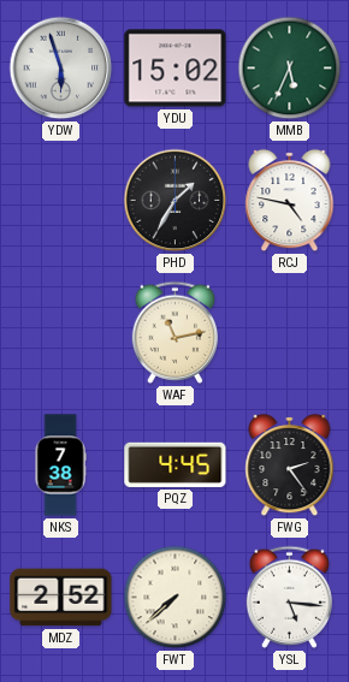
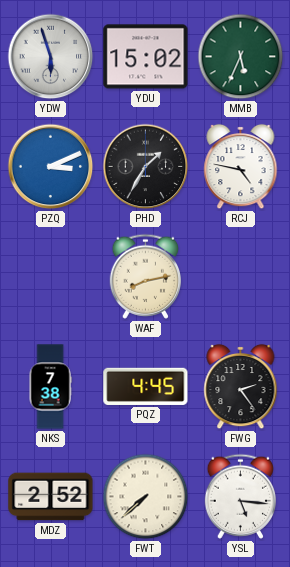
PZQ: none -> 3:11 (51, 167)
WAF: 11:13 -> 8:13 (145, 276)
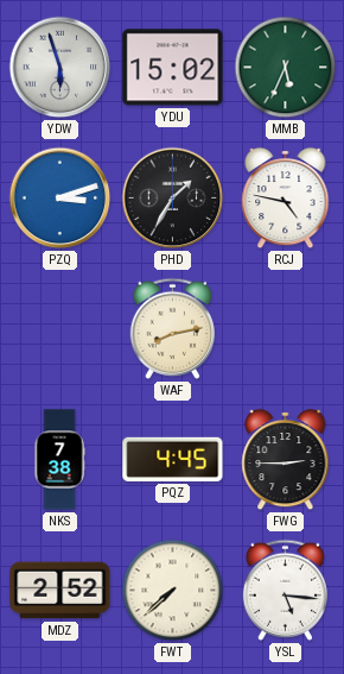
PZQ: 3:11 -> 3:12 (60, 199)
FWG: 2:24 -> 2:45 (286, 460)
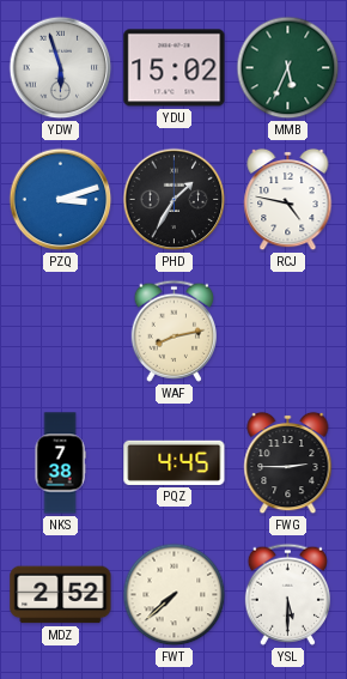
YSL: 5:16 -> 5:30 (287, 594)
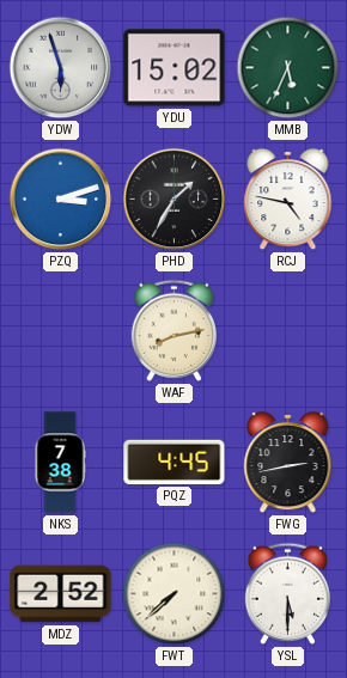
FWG: 2:45 -> 2:43 (288, 463)
